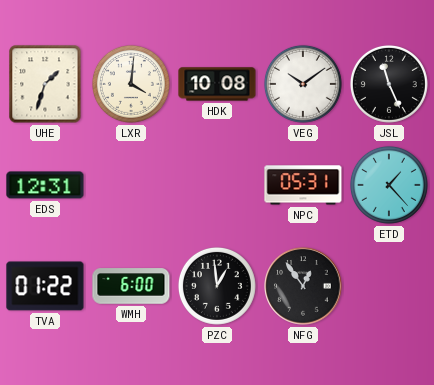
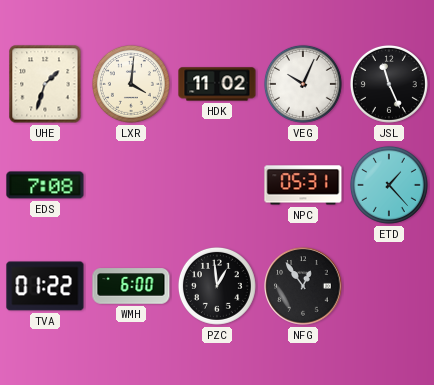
HDK: 10:08 -> 11:02 (217, 84)
VEG: 10:09 -> 10:04 (303, 84)
EDS: 12:31 -> 7:08 (45, 185)
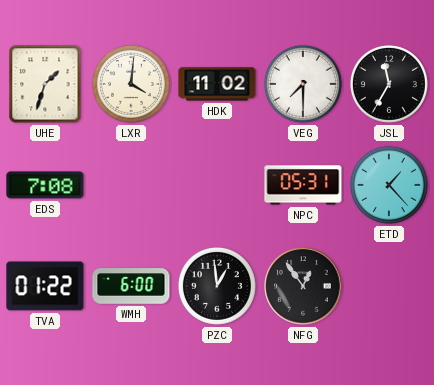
VEG: 10:04 -> 7:30 (303, 84)
JSL: 11:26 -> 11:35 (389, 84)
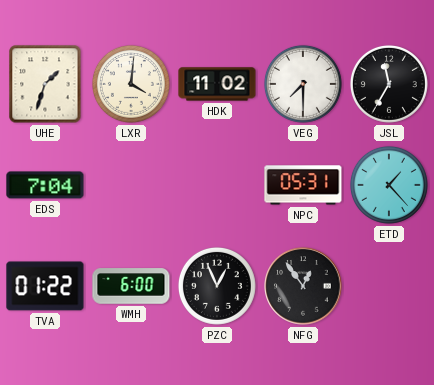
EDS: 7:08 -> 7:04 (45, 185)
PZC: 12:59 -> 12:56 (217, 286)
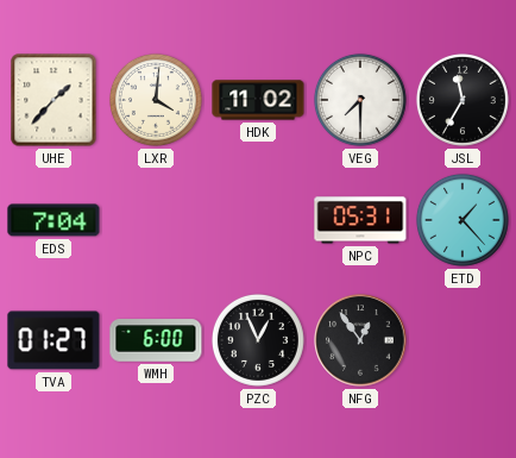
UHE: 1:33 -> 1:37 (54, 100)
TVA: 01:22 -> 01:27 (54, 340)
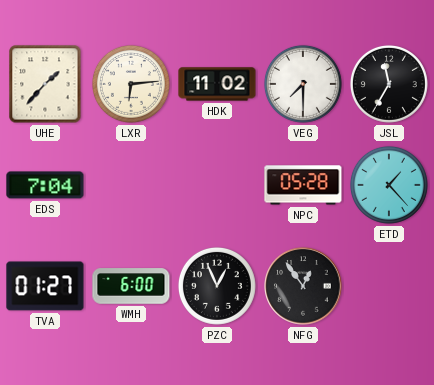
LXR: 4:01 -> 6:14 (131, 84)
NPC: 05:31 -> 05:28 (303, 185)
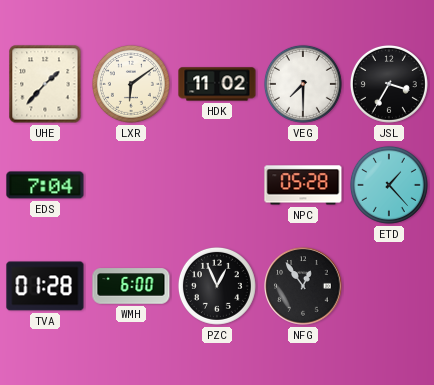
LXR: 6:14 -> 6:09 (131, 84)
JSL: 11:35 -> 3:35 (389, 84)
TVA: 01:27 -> 01:28 (45, 286)
